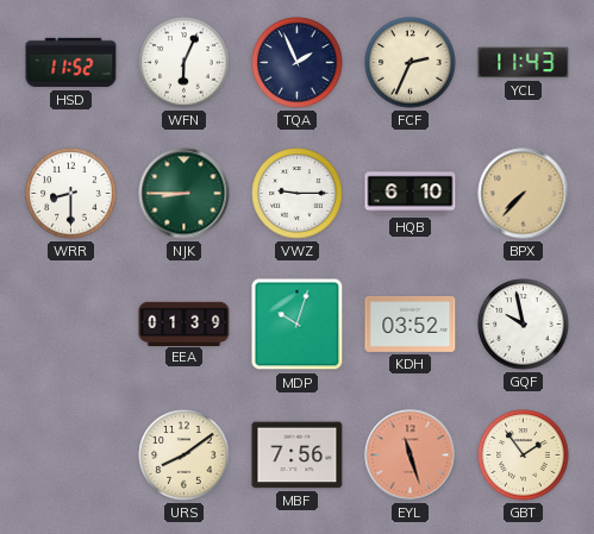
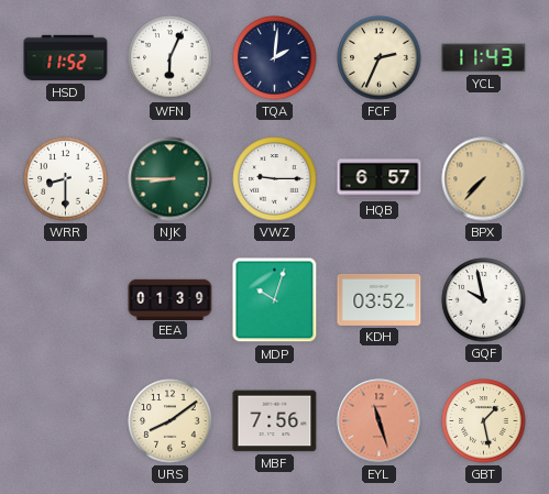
TQA: 1:56 -> 2:01 (275, 58)
HQB: 6:10 -> 6:57 (380, 179)
GBT: 1:54 -> 1:28 (484, 421)
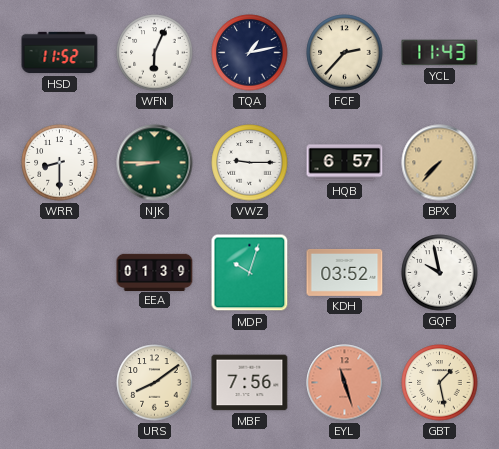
TQA: 2:01 -> 1:13 (250, 53)
FCF: 2:34 -> 2:37 (345, 53)
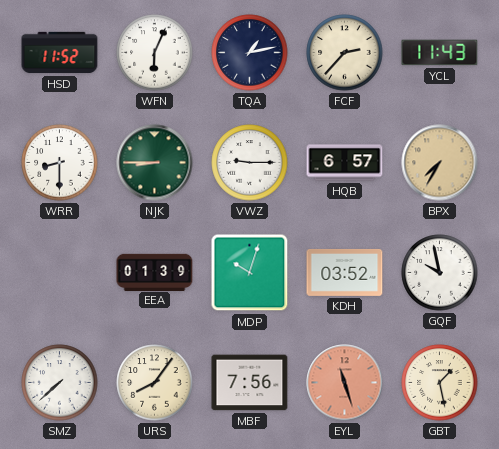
BPX: 7:37 -> 7:35 (440, 163)
SMZ: none -> 7:38 (60, 383)
URS: 8:09 -> 8:06 (155, 383)
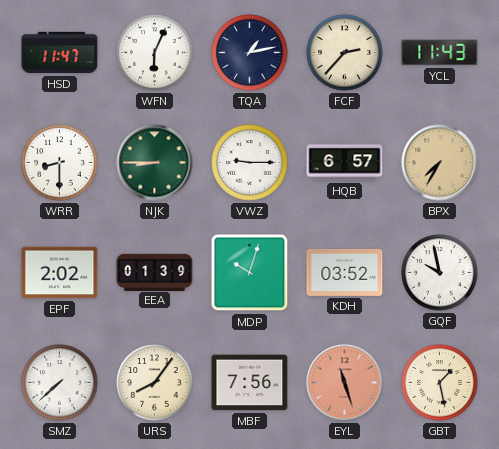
HSD: 11:52 -> 11:47 (60, 53)
EPF: none -> 2:02 (60, 273)
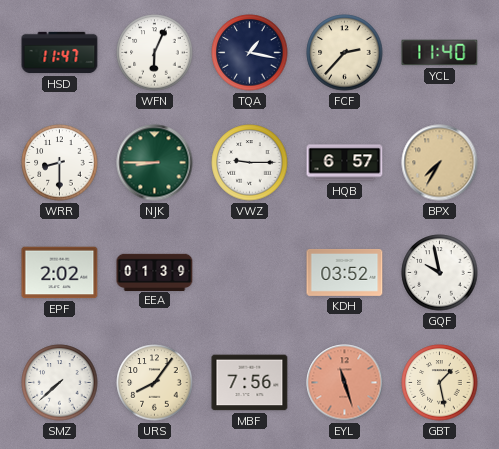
TQA: 1:13 -> 1:17 (250, 53)
YCL: 11:43 -> 11:40 (440, 53)
MDP: 10:03 -> none (250, 273)
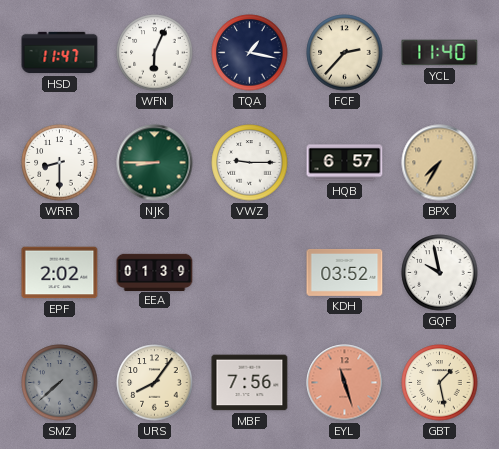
SMZ dial: white -> grey (60, 383)
